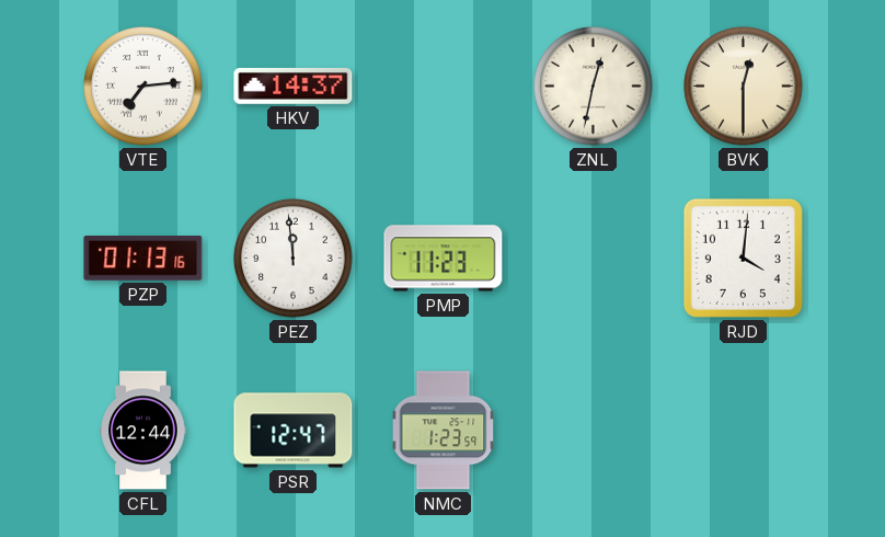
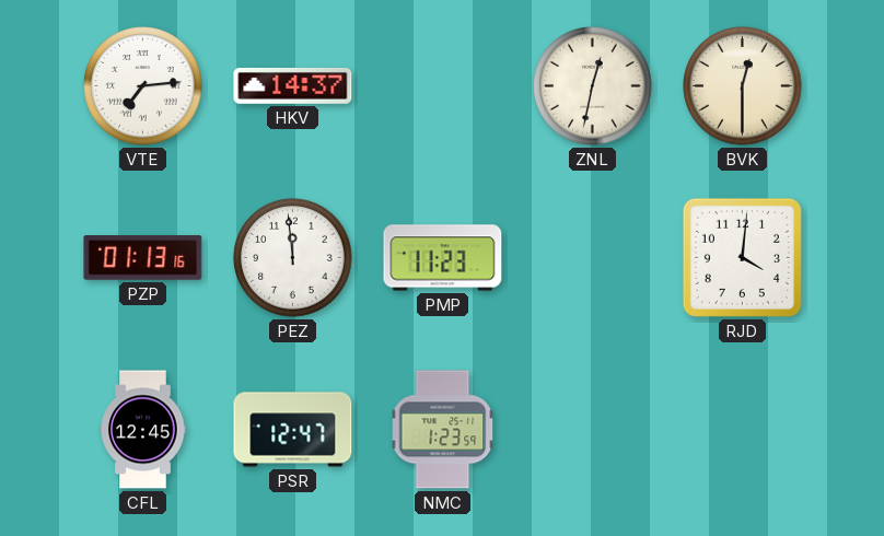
CFL: 12:44 -> 12:45 (143, 430)
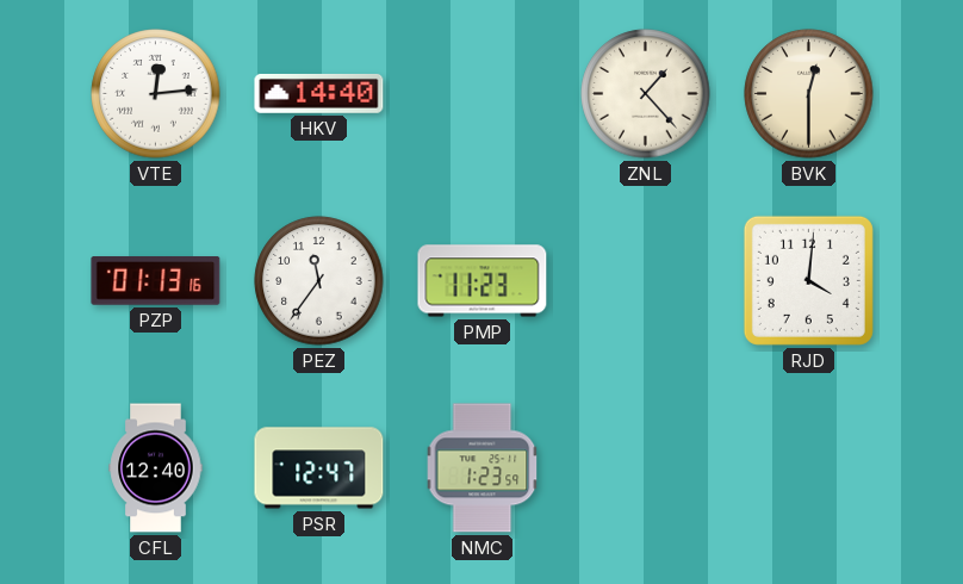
VTE: 7:14 -> 12:14 (156, 94)
HKV: 14:37 -> 14:40 (319, 93)
ZNL: 12:32 -> 1:23 (646, 94)
PEZ: 11:59 -> 11:36 (319, 281)
CFL: 12:45 -> 12:40 (156, 468)
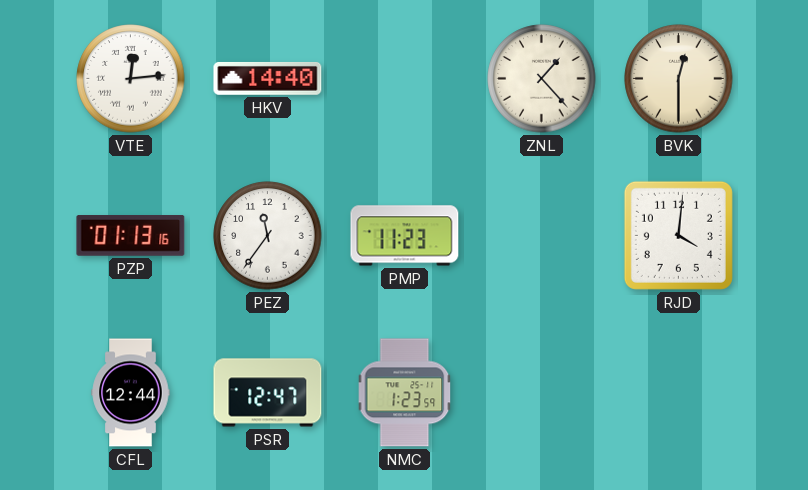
CFL: 12:40 -> 12:44 (131, 393)
